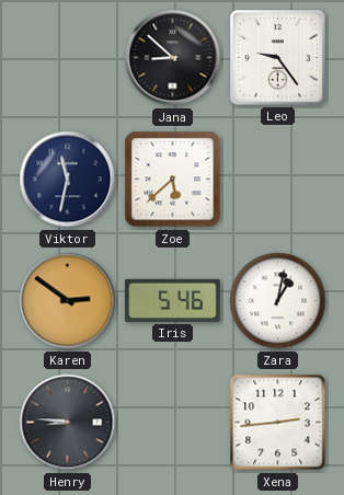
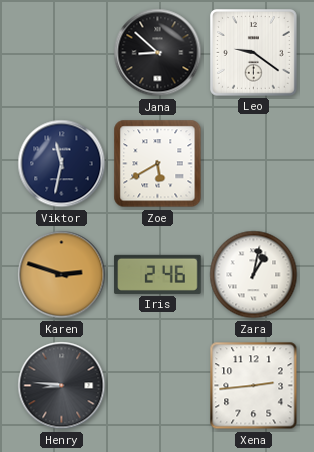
Leo: 9:24 -> 9:21 (254, 53)
Zoe: 5:38 -> 5:40 (158, 164)
Karen: 2:51 -> 2:48 (62, 275)
Iris: 5:46 -> 2:46 (158, 274)
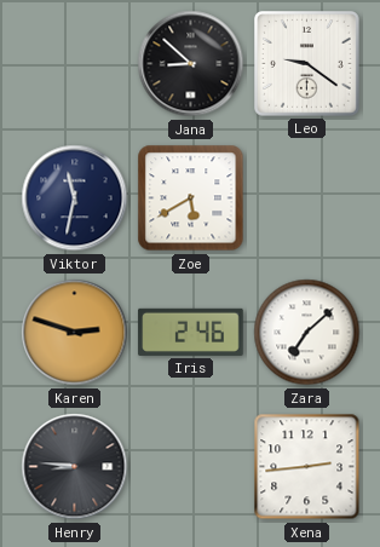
Zara: 1:02 -> 7:08 (307, 333)
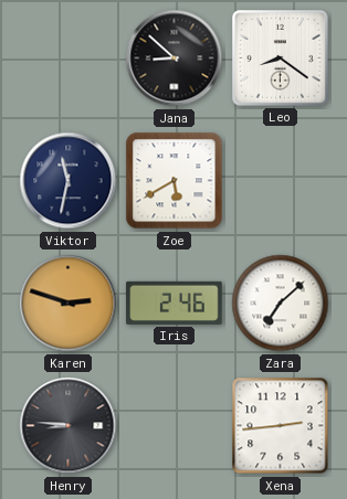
Leo: 9:21 -> 8:21 (281, 59)
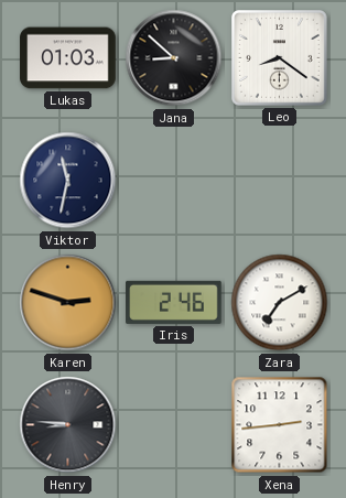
Lukas: none -> 01:03 (68, 58)
Zoe: 5:40 -> none (175, 181)
Zara: 7:08 -> 7:10 (280, 303)
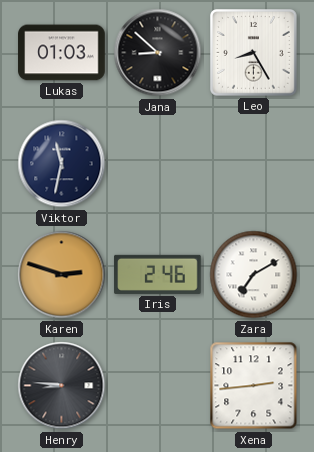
Leo: 8:21 -> 8:25 (254, 53)
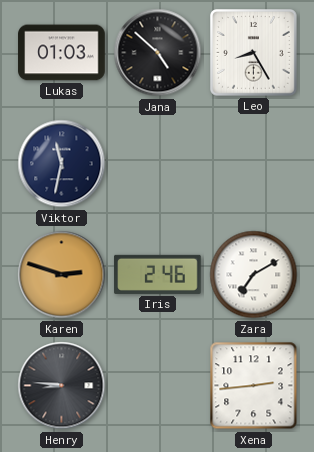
Jana: 8:52 -> 4:52 (158, 53)
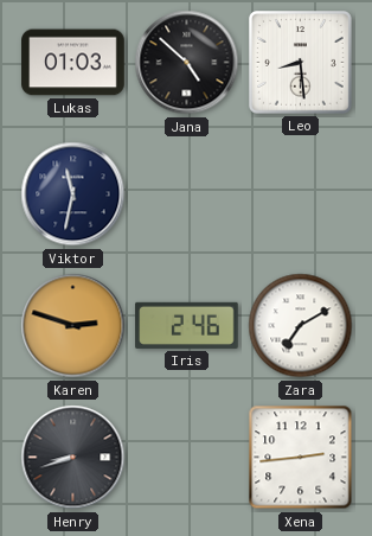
Leo: 8:25 -> 8:29 (301, 63)
Henry: 8:46 -> 8:42 (73, 458)
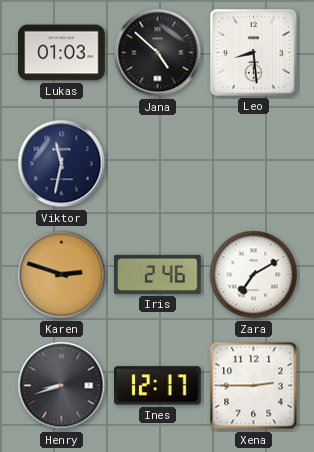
Ines: none -> 12:17 (158, 386)
Xena: 2:44 -> 2:45 (254, 386)
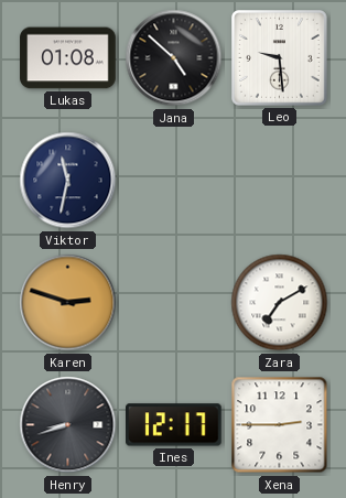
Lukas: 01:03 -> 01:08 (68, 58)
Leo: 8:29 -> 9:29 (280, 58)
Iris: 2:46 -> none (158, 274)
